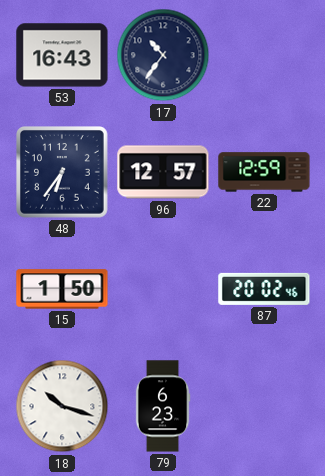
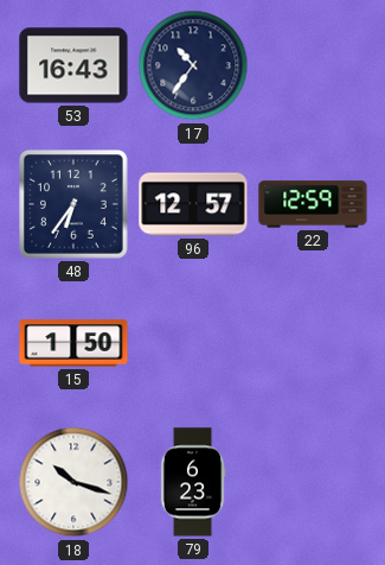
87: 20:02 -> none (264, 289)
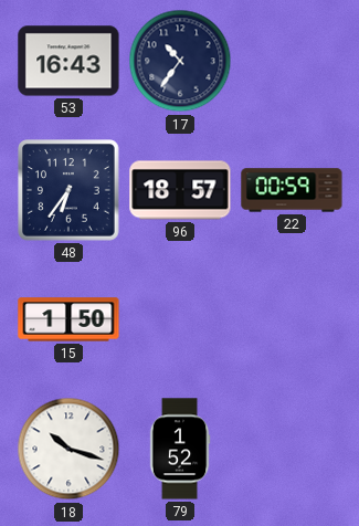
96: 12:57 -> 18:57 (180, 190)
22: 12:59 -> 00:59 (292, 190)
79: 6:23 -> 1:52 (180, 449)
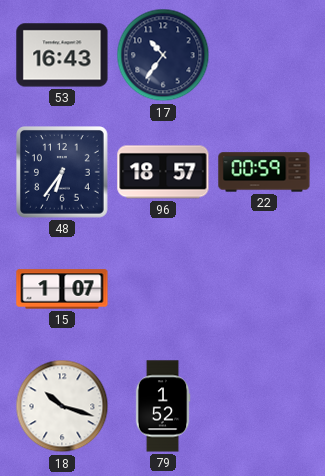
15: 1:50 -> 1:07 (62, 289)
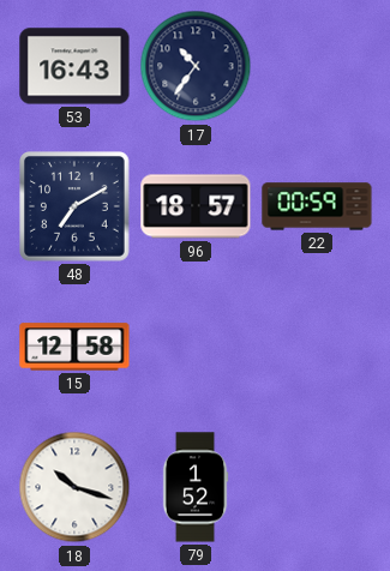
48: 6:36 -> 7:10 (76, 208)
15: 1:07 -> 12:58 (74, 347)
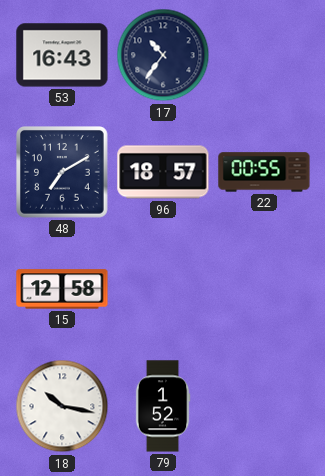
22: 00:59 -> 00:55 (264, 172)
18: 10:18 -> 10:17 (62, 406)
